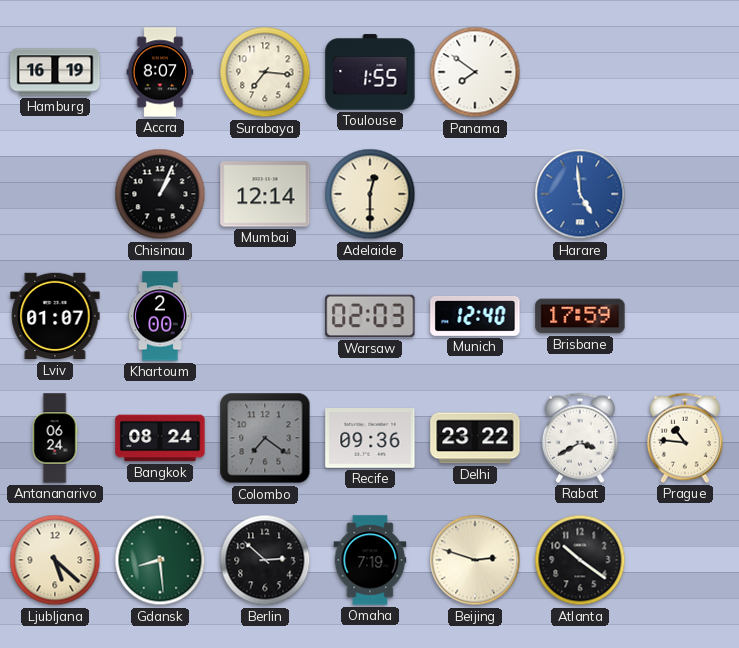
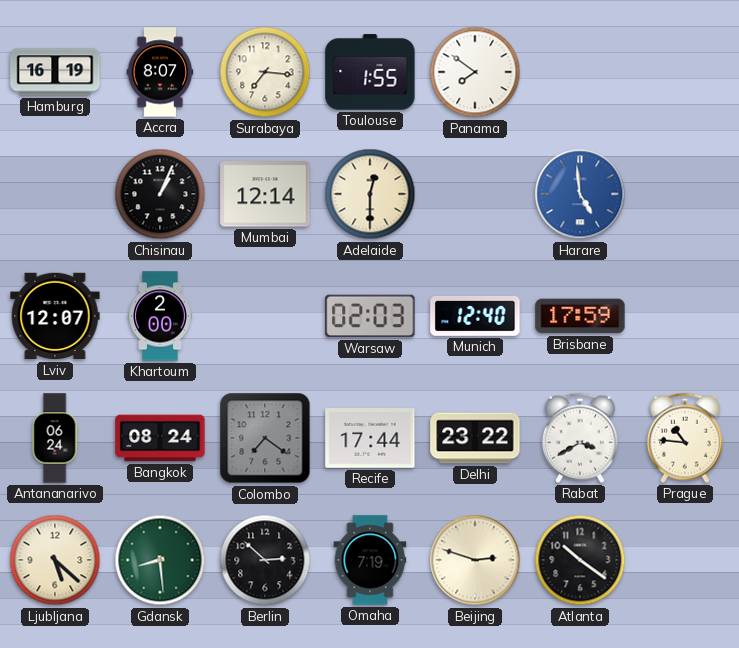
Lviv: 01:07 -> 12:07 (55, 316)
Recife: 09:36 -> 17:44 (370, 438)
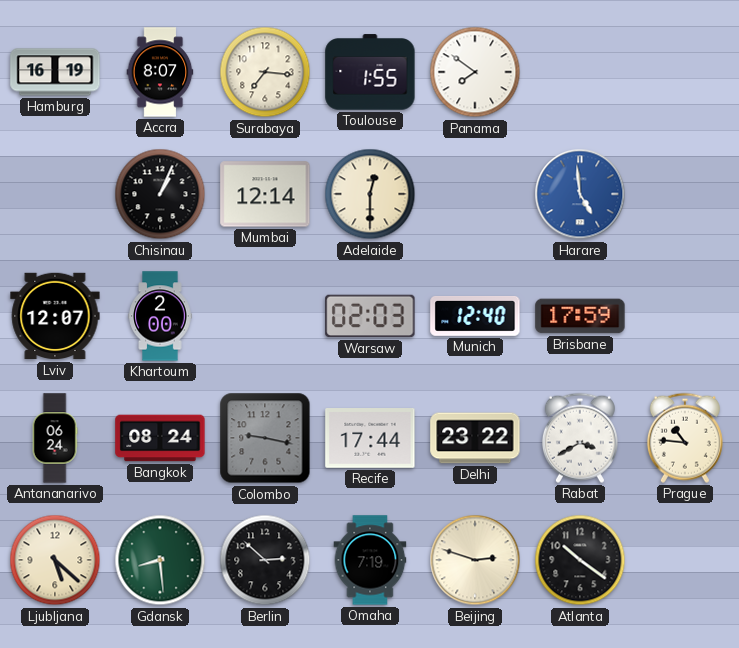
Colombo: 7:21 -> 9:17 (265, 438)
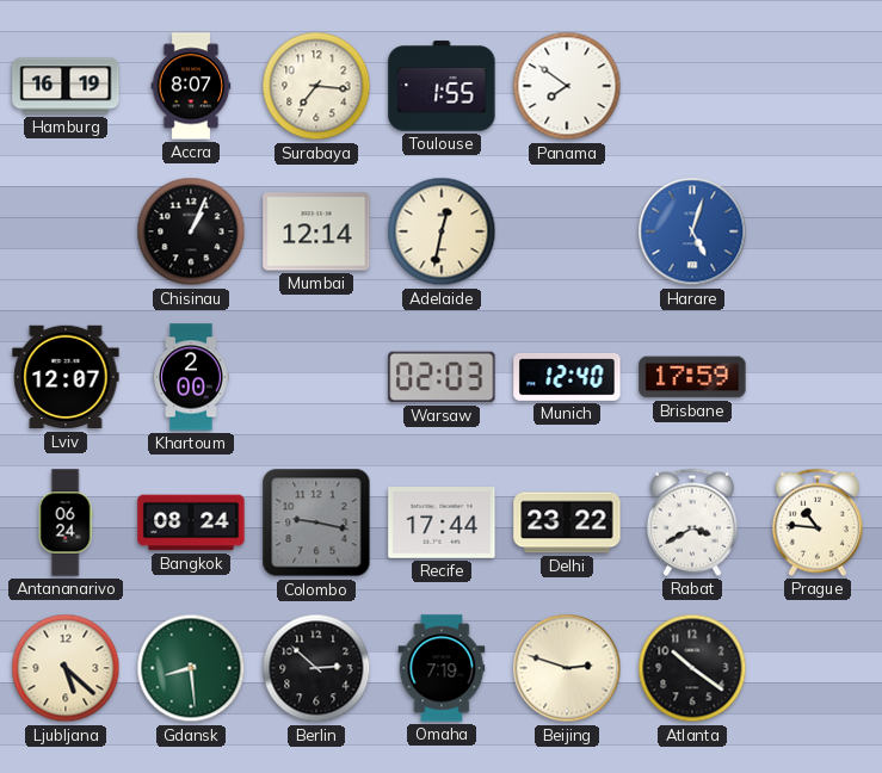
Adelaide: 12:30 -> 12:32 (442, 231)
Harare: 4:59 -> 5:03 (692, 231)
